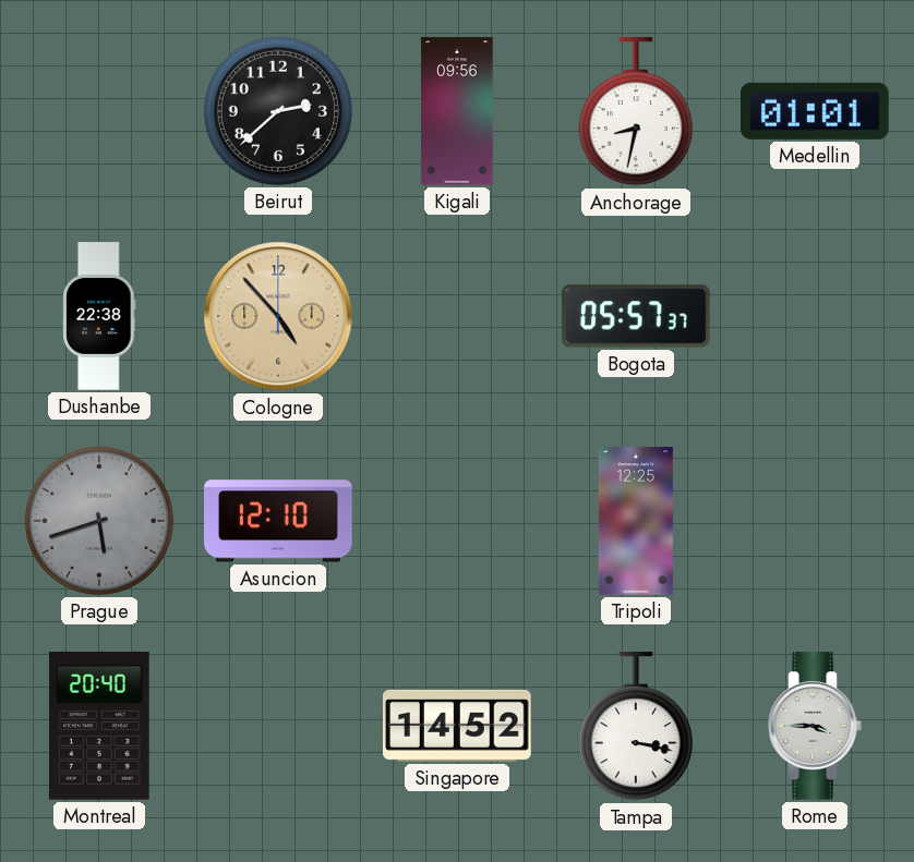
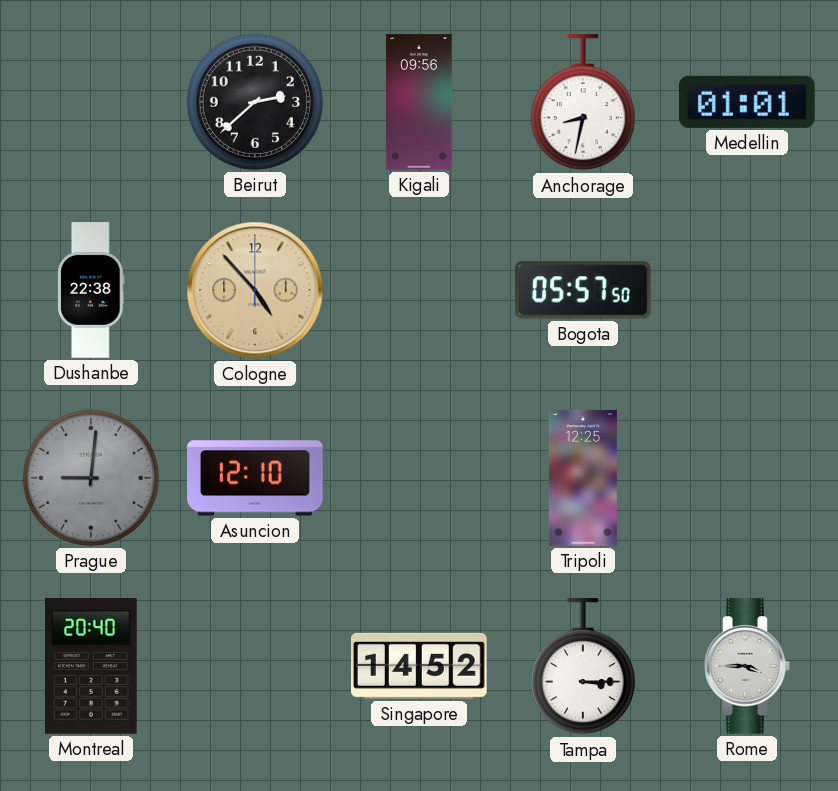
Bogota: 05:57:37 -> 05:57:50 (583, 290)
Prague: 5:42 -> 9:01 (91, 478)
Tampa: 3:17 -> 3:15 (583, 667)
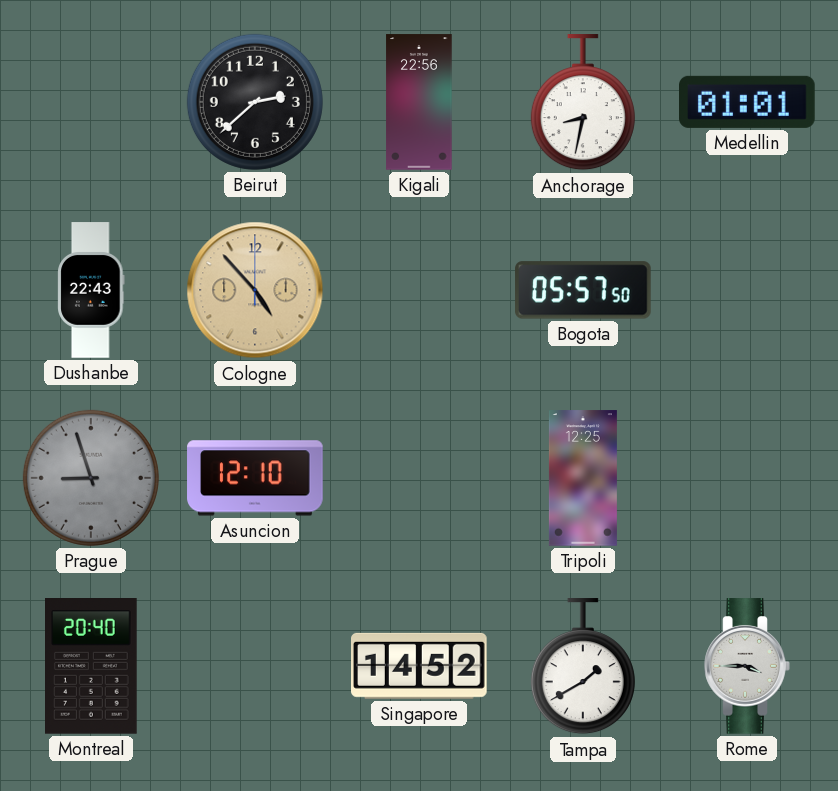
Kigali: 09:56 -> 22:56 (419, 102)
Dushanbe: 22:38 -> 22:43 (91, 290)
Prague: 9:01 -> 8:57 (91, 478)
Tampa: 3:15 -> 1:40 (583, 667)
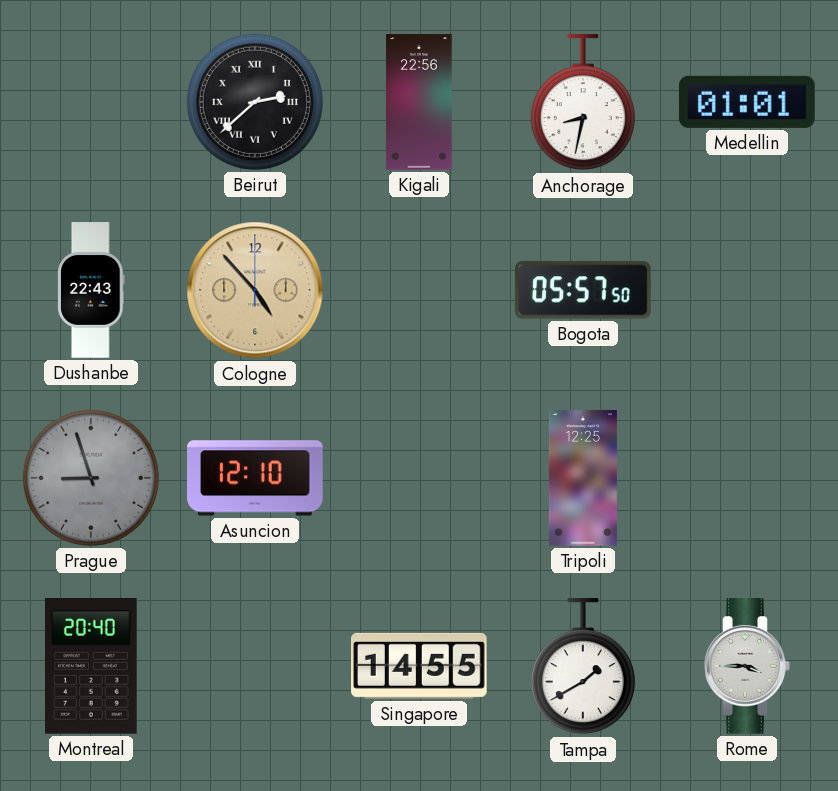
Beirut numerals: Arabic -> Roman (255, 102)
Singapore: 14:52 -> 14:55 (420, 666)
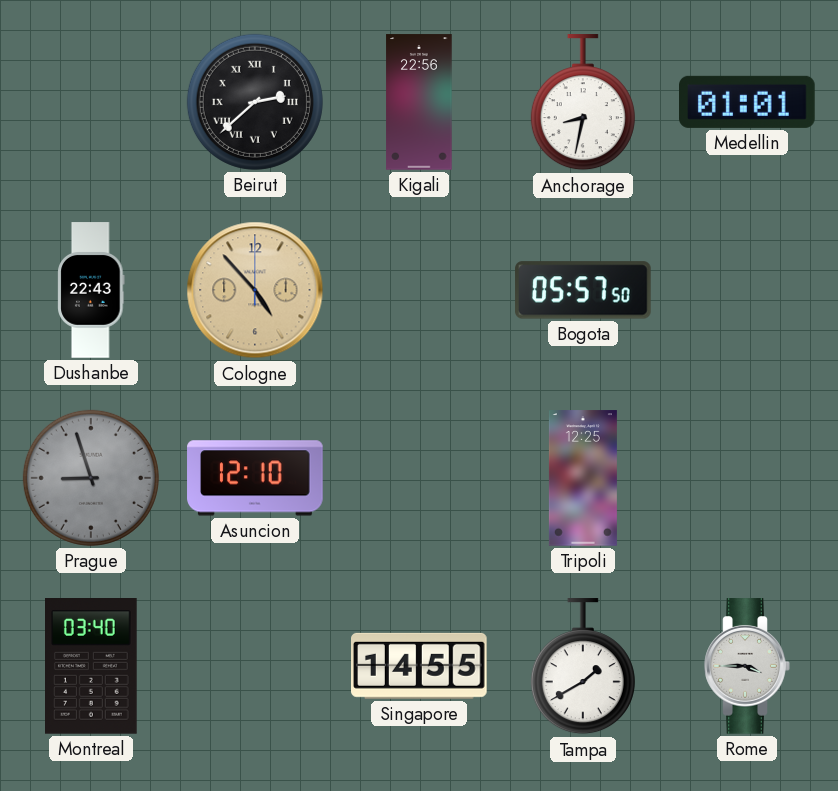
Montreal: 20:40 -> 03:40 (92, 667)
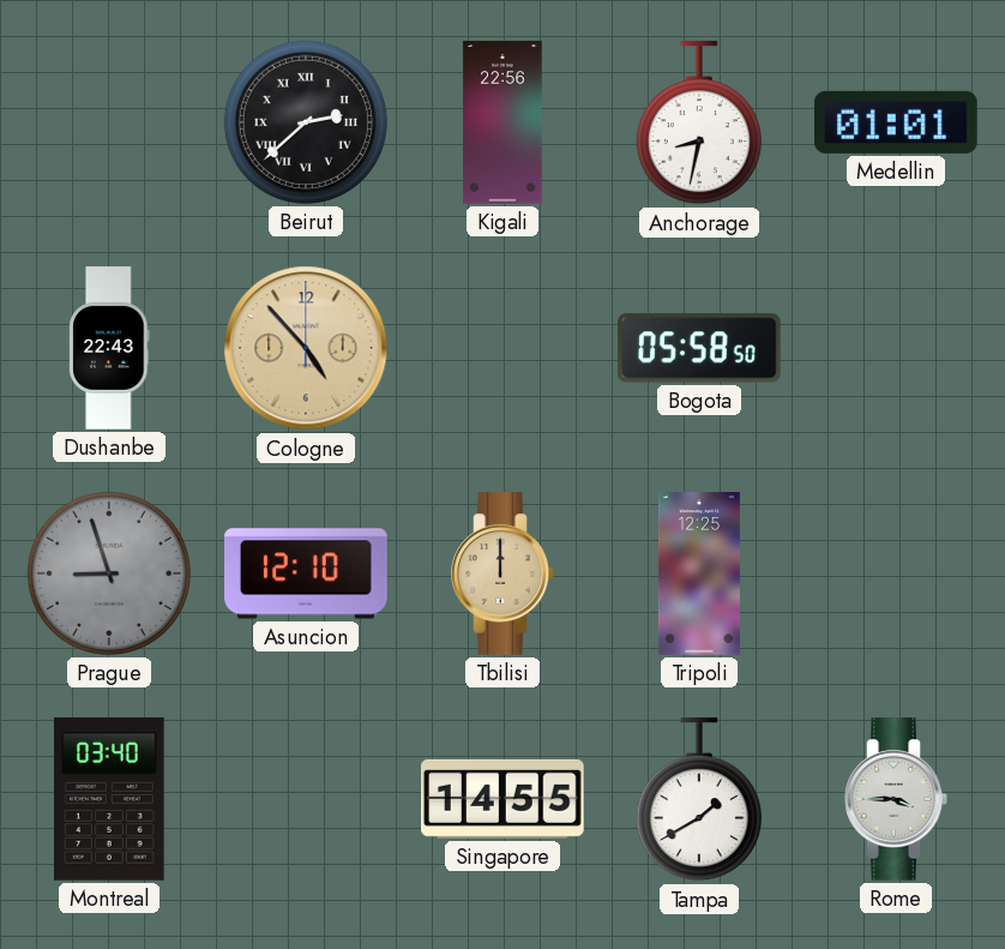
Bogota: 05:57 -> 05:58 (699, 348)
Tbilisi: none -> 12:00 (502, 573)
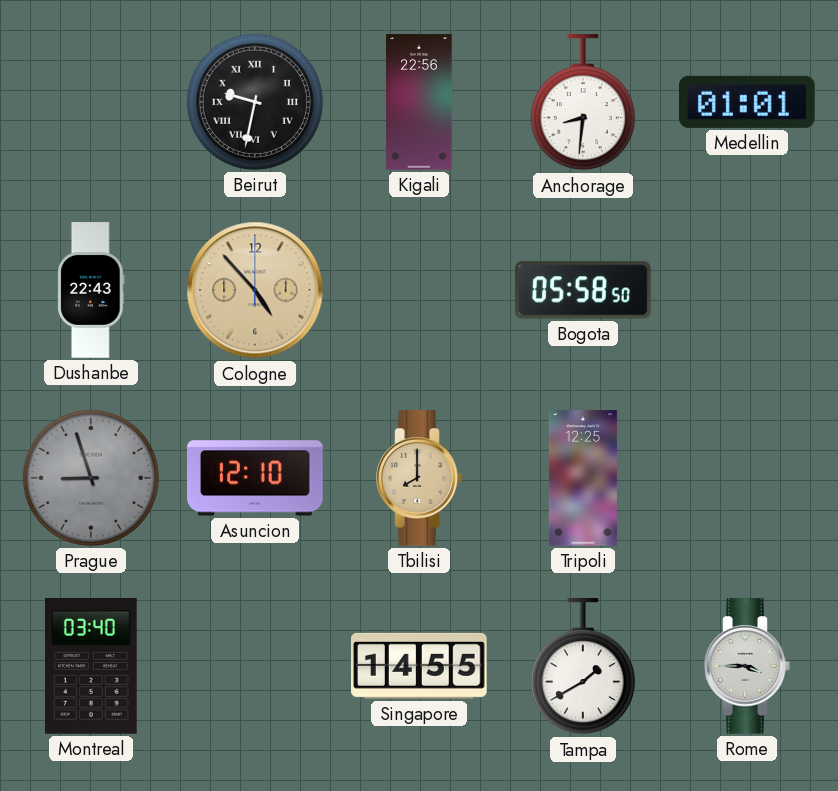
Beirut: 2:38 -> 9:32 (255, 102)
Anchorage: 8:32 -> 8:31 (583, 103)
Tbilisi: 12:00 -> 8:00 (419, 478)
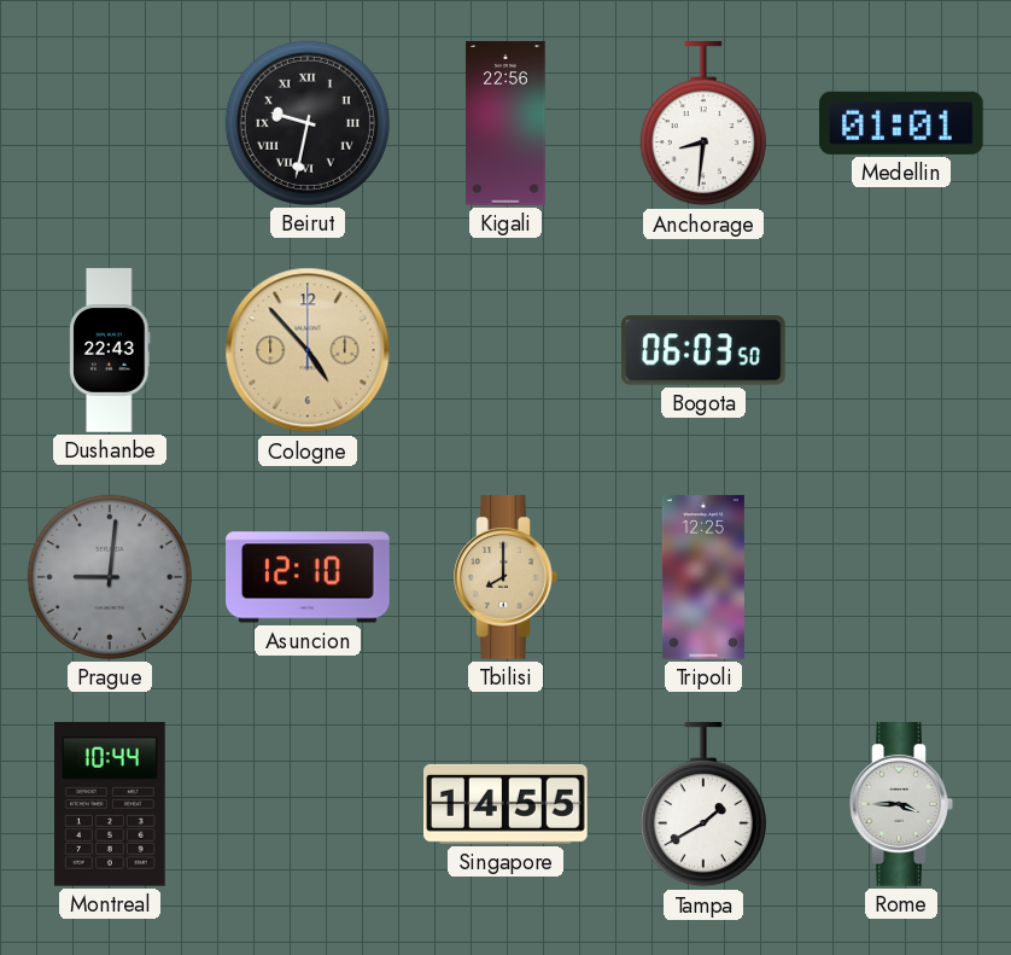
Bogota: 05:58 -> 06:03 (703, 350)
Prague: 8:57 -> 9:01 (110, 577)
Montreal: 03:40 -> 10:44 (111, 805)
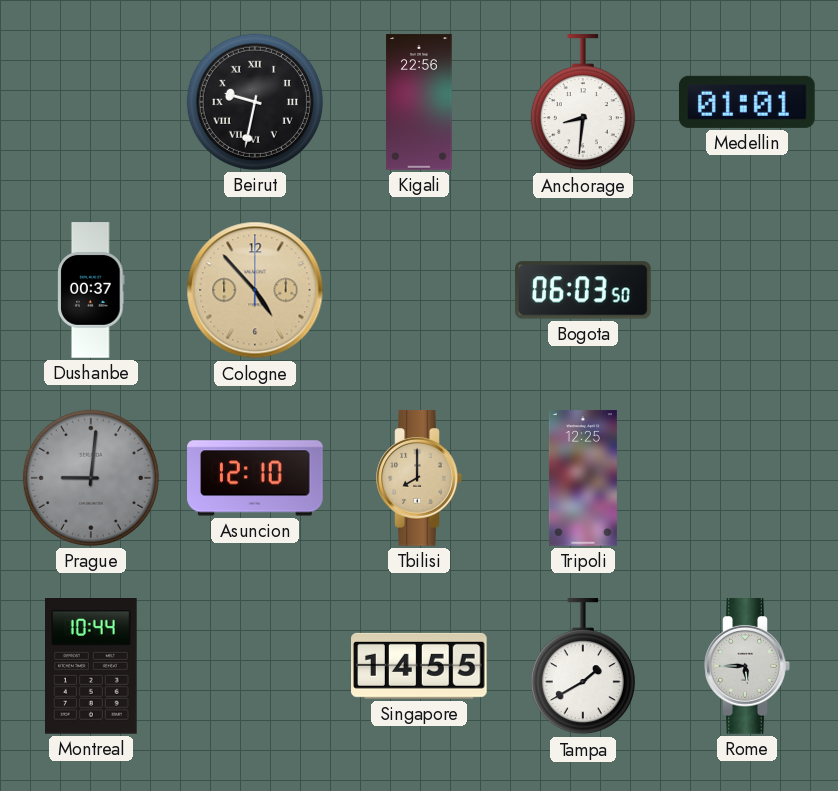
Dushanbe: 22:43 -> 00:37 (91, 290)
Rome: 3:45 -> 5:45 (747, 666)
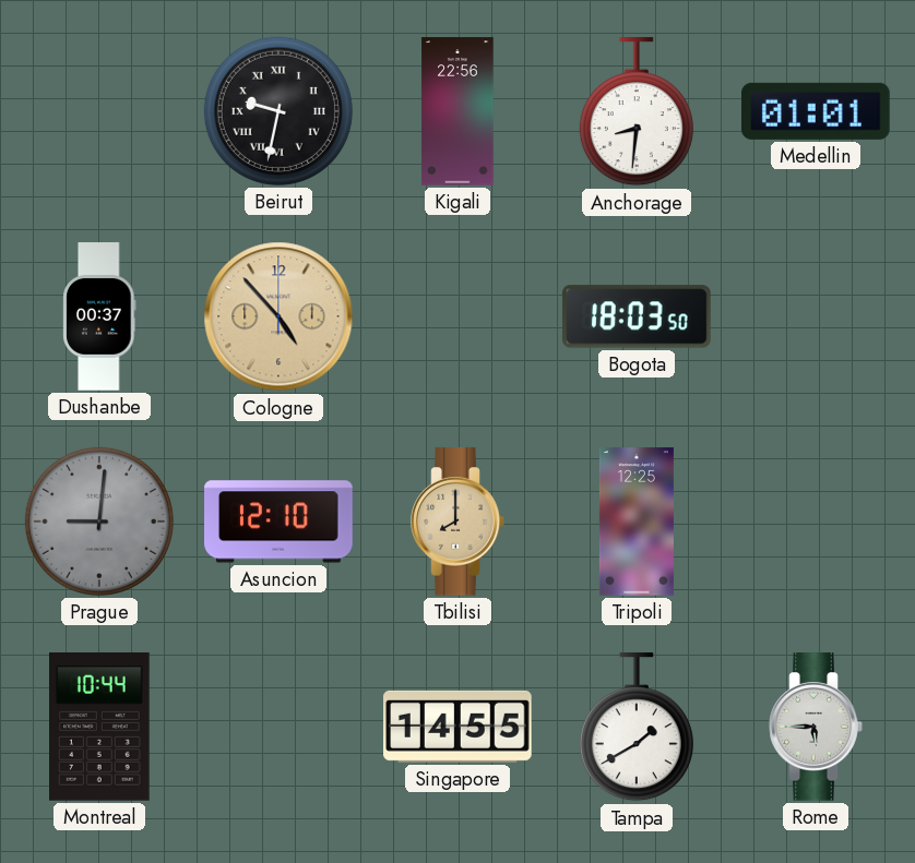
Bogota: 06:03 -> 18:03 (637, 316)
